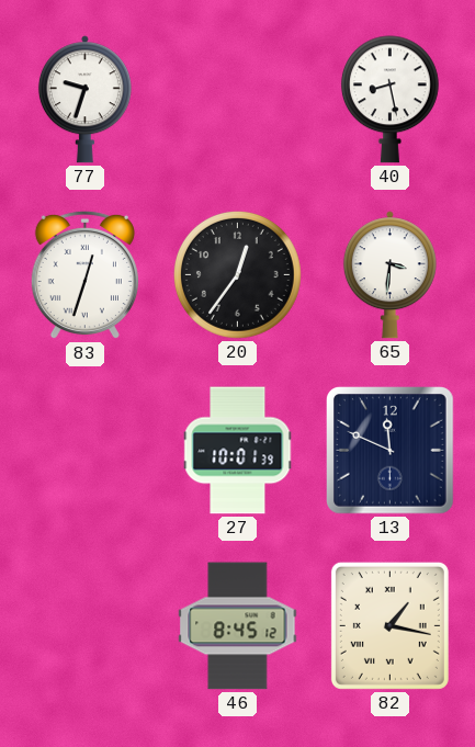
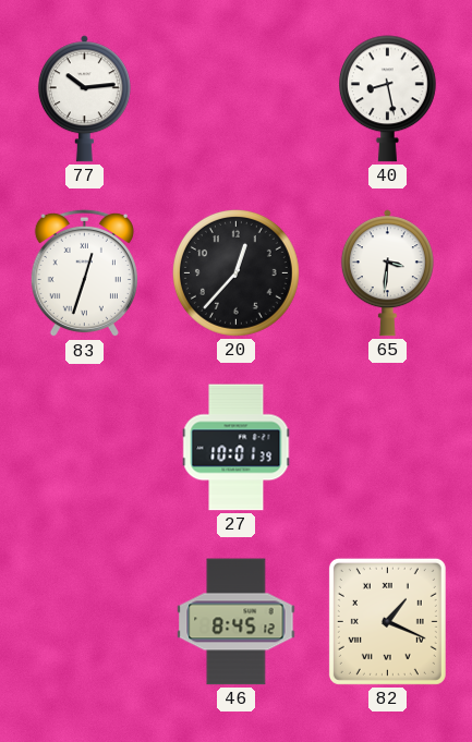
77: 9:33 -> 10:14 (84, 99)
20: 12:36 -> 12:37 (235, 272)
13: 11:49 -> none (391, 451)
82: 1:17 -> 1:19 (387, 621)
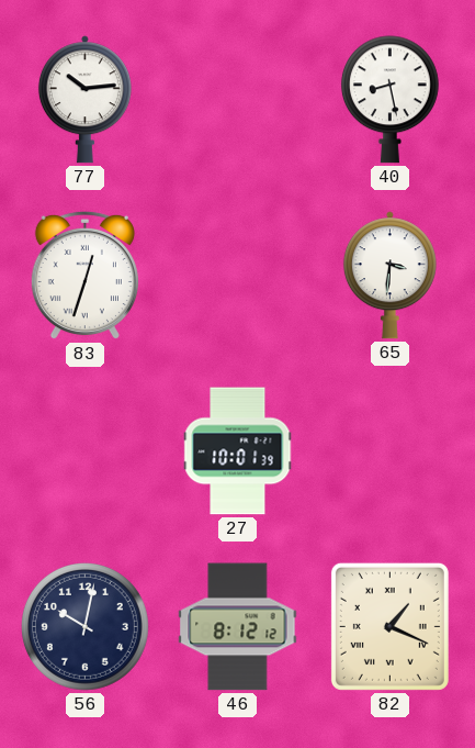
20: 12:37 -> none (235, 272)
56: none -> 10:02 (84, 626)
46: 8:45 -> 8:12 (238, 627)
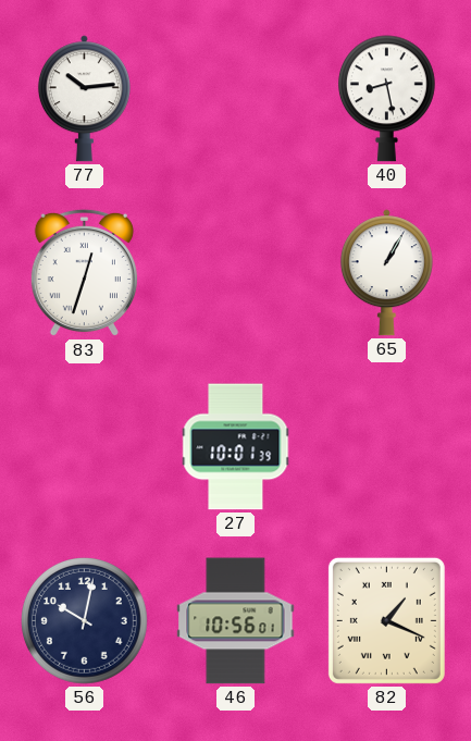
65: 3:31 -> 1:05 (386, 273)
46: 8:12 -> 10:56 (236, 621)
